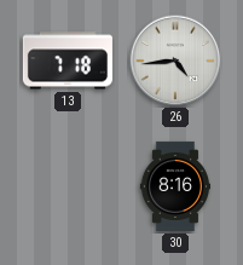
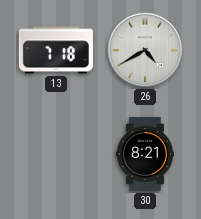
26: 4:44 -> 4:40 (145, 50)
30: 8:16 -> 8:21 (144, 154)
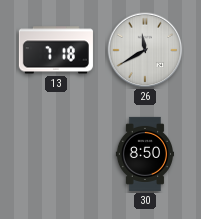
26: 4:40 -> 11:40 (145, 50)
30: 8:21 -> 8:50 (144, 154)
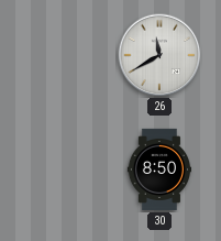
13: 7:18 -> none (56, 50)
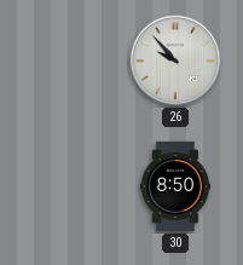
26: 11:40 -> 9:53 (175, 61)
